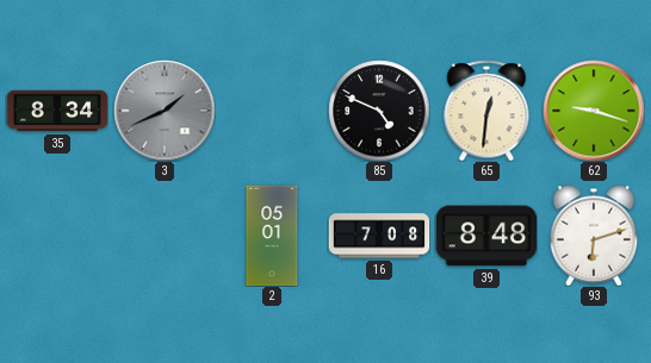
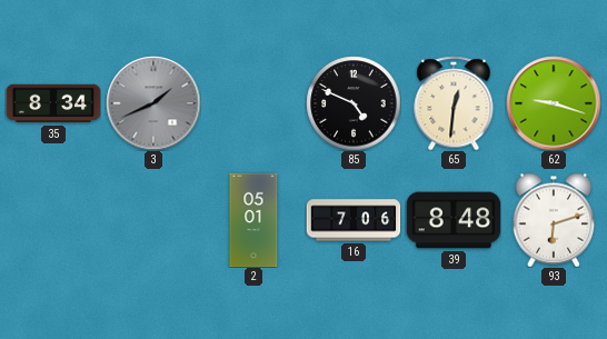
16: 7:08 -> 7:06 (354, 220)
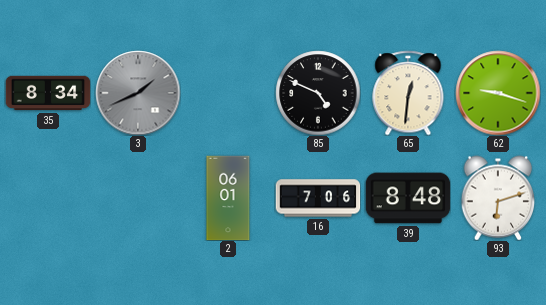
2: 05:01 -> 06:01 (228, 198)
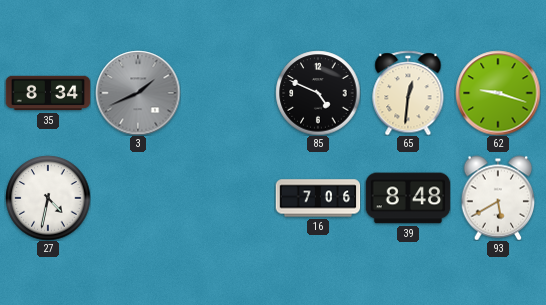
27: none -> 4:32 (48, 198)
2: 06:01 -> none (228, 198)
93: 6:12 -> 5:40 (498, 198)
